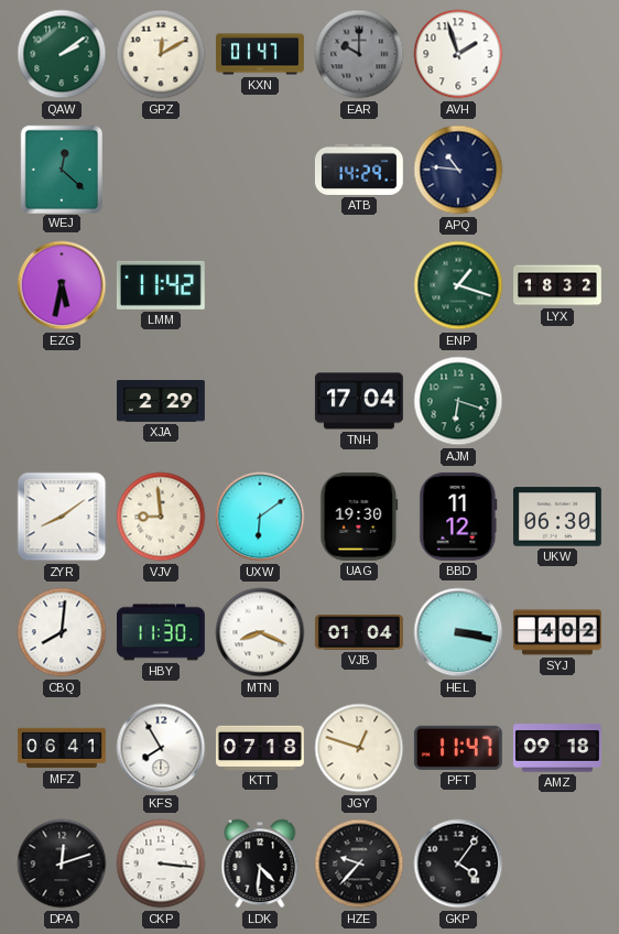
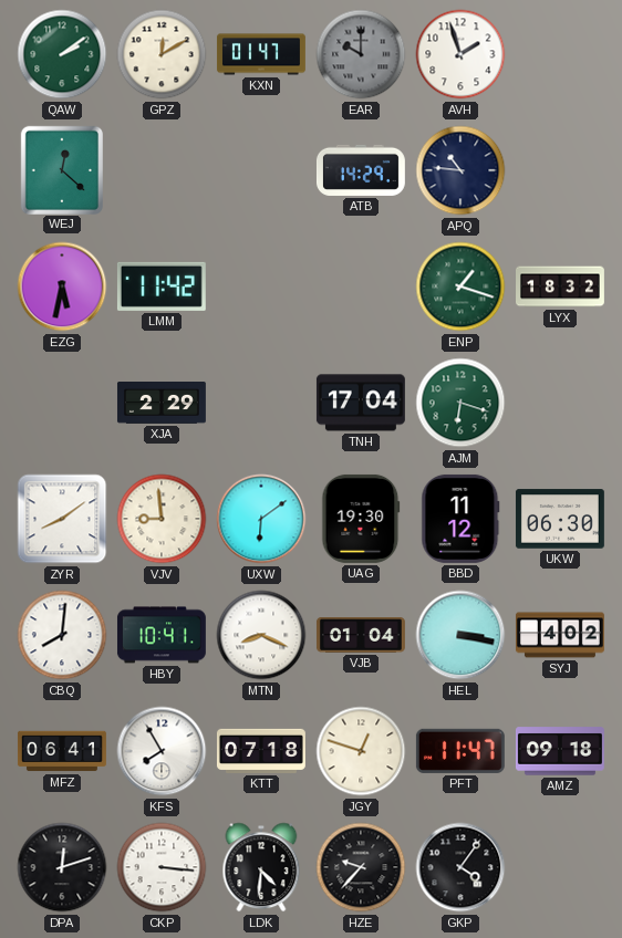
HBY: 11:30 -> 10:41 (162, 635)
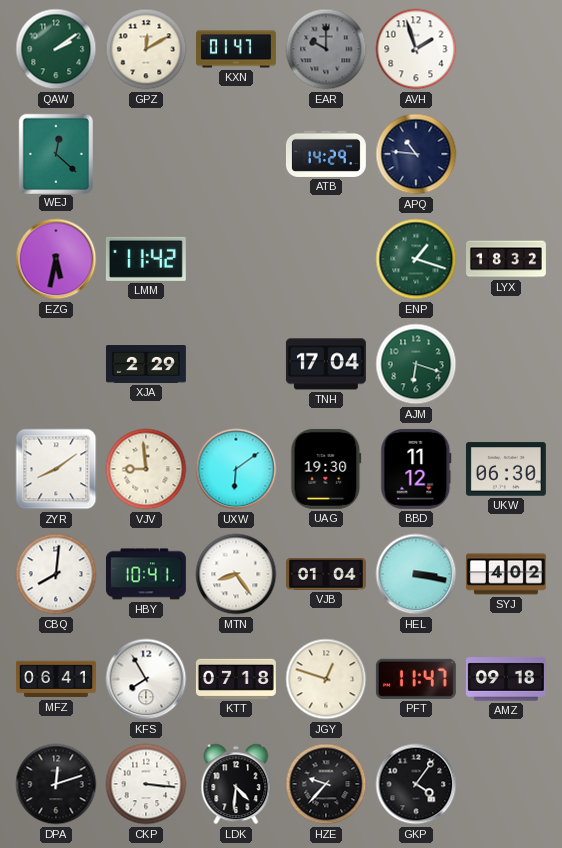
MTN: 8:19 -> 8:24 (236, 574)
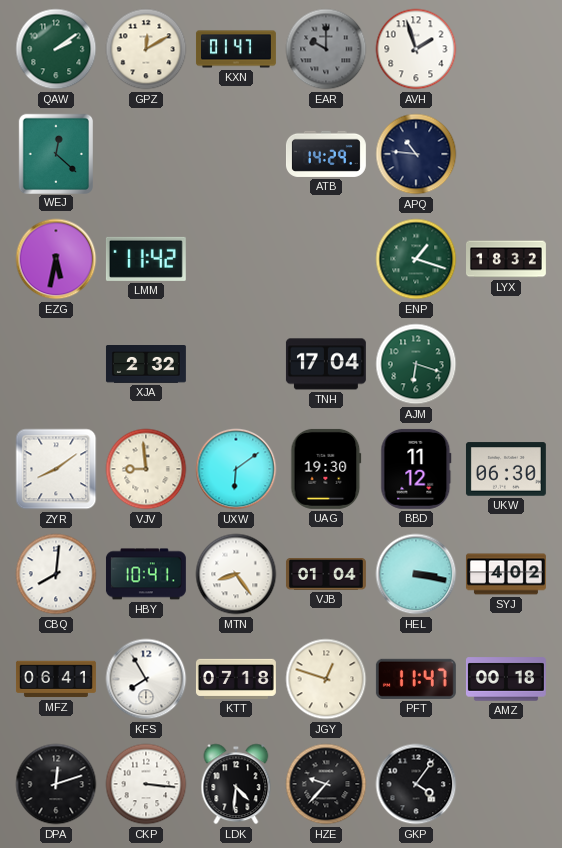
XJA: 2:29 -> 2:32 (146, 365)
AMZ: 09:18 -> 00:18 (506, 679)
